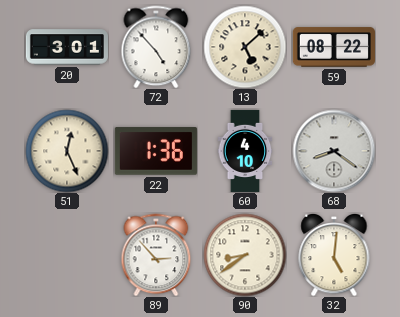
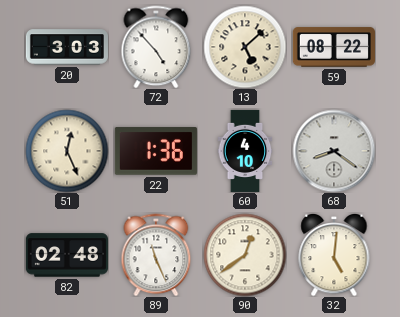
20: 3:01 -> 3:03 (67, 47)
82: none -> 02:48 (67, 255)
89: 2:53 -> 11:26 (156, 255)
90: 8:39 -> 12:39 (245, 255)
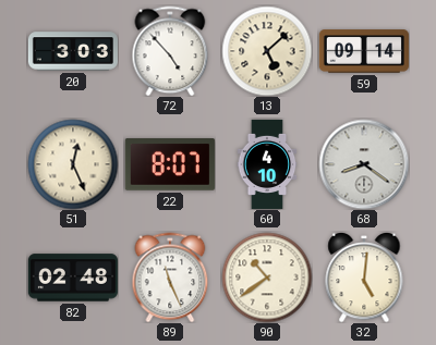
59: 08:22 -> 09:14 (364, 51)
22: 1:36 -> 8:07 (170, 164)
90: 12:39 -> 10:39 (267, 278)
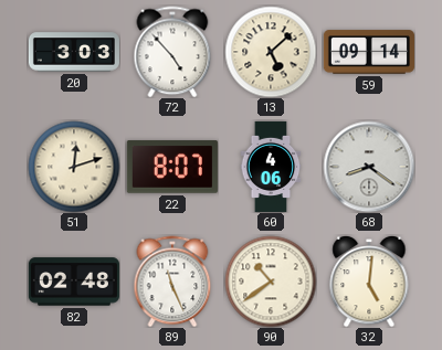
51: 12:26 -> 12:12 (74, 167)
60: 4:10 -> 4:06 (271, 167)
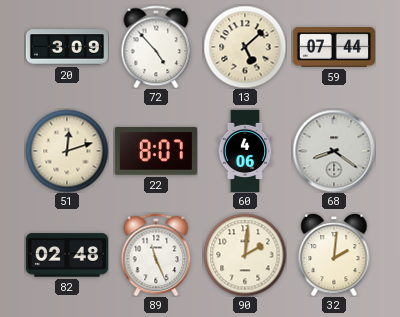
20: 3:03 -> 3:09 (67, 47)
59: 09:14 -> 07:44 (334, 47)
90: 10:39 -> 2:01 (245, 255)
32: 5:01 -> 2:01 (334, 255)
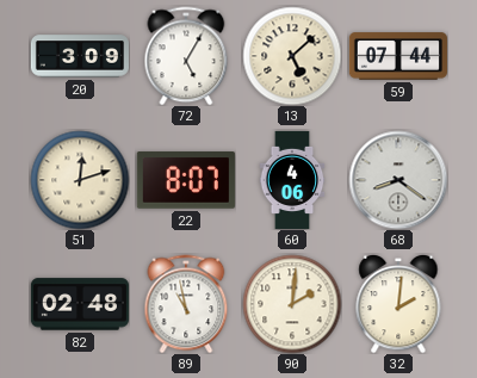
72: 4:53 -> 5:05 (186, 56)
89: 11:26 -> 10:58 (186, 304)
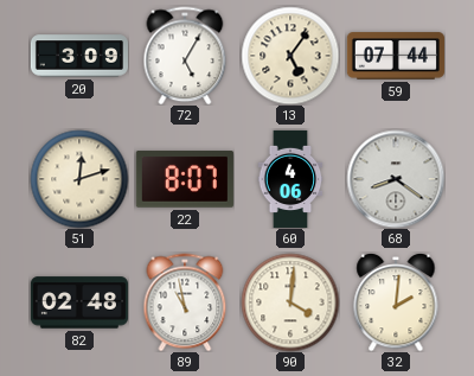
13: 5:08 -> 5:06 (290, 56)
90: 2:01 -> 4:01 (290, 302)
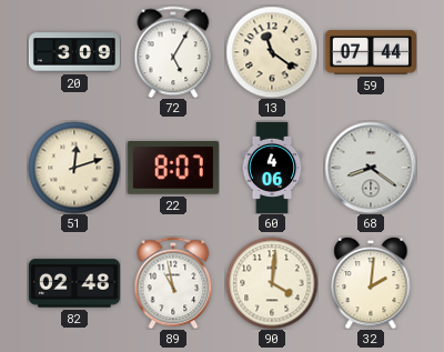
13: 5:06 -> 11:21 (272, 52)
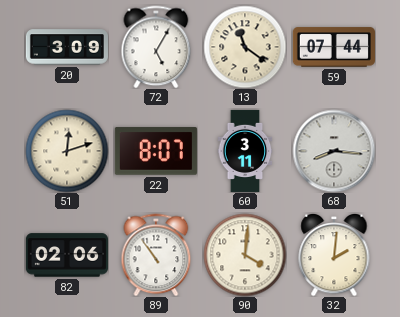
60: 4:06 -> 3:11 (245, 151)
68: 8:21 -> 8:16 (334, 151)
82: 02:48 -> 02:06 (67, 255)
89: 10:58 -> 10:54 (156, 255)
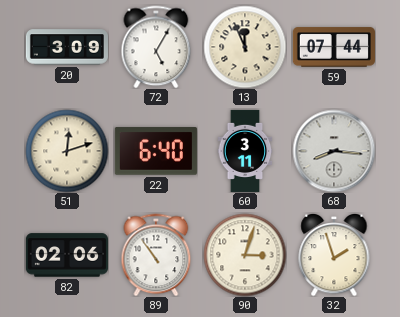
13: 11:21 -> 11:56 (245, 47)
22: 8:07 -> 6:40 (156, 151)
90: 4:01 -> 3:03 (245, 255)
32: 2:01 -> 1:57 (334, 255)
